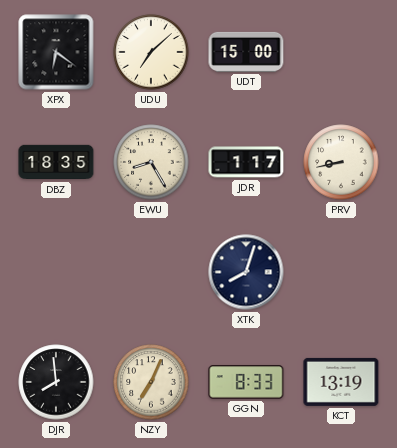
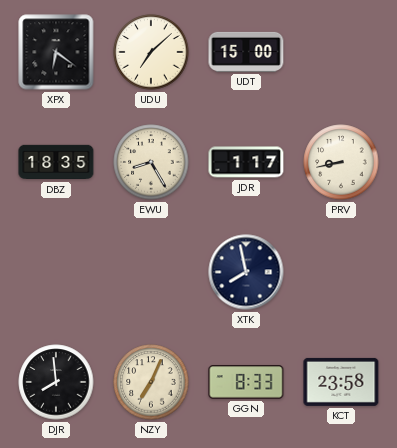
XTK: 8:03 -> 7:58 (246, 272)
KCT: 13:19 -> 23:58 (341, 382)
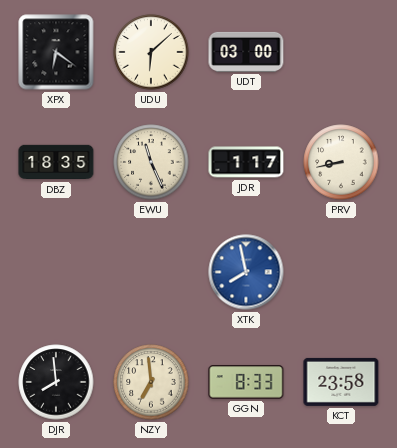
UDU: 7:08 -> 6:08 (151, 52)
UDT: 15:00 -> 03:00 (246, 52)
EWU: 8:25 -> 11:26 (151, 162)
XTK dial: navy -> blue (246, 272)
NZY: 7:04 -> 6:59 (151, 382)
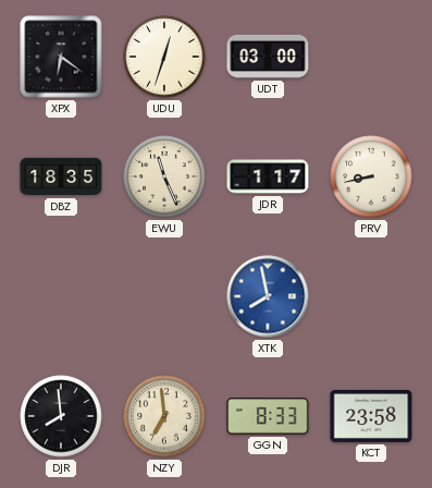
UDU: 6:08 -> 12:33 (164, 57)
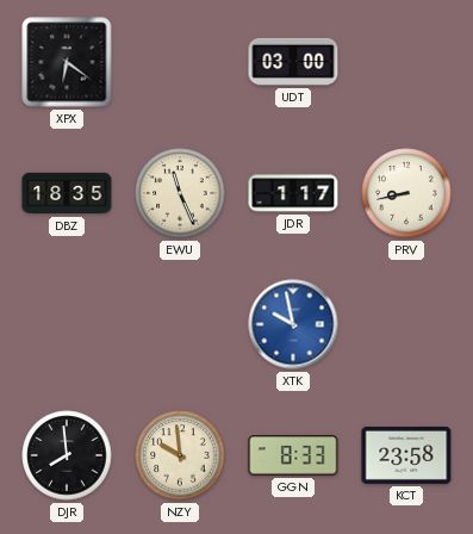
UDU: 12:33 -> none (164, 57)
XTK: 7:58 -> 9:58 (293, 324)
NZY: 6:59 -> 9:59 (180, 455)
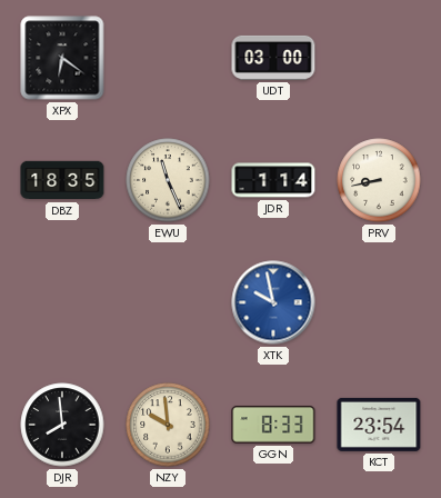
JDR: 1:17 -> 1:14 (273, 180)
KCT: 23:58 -> 23:54 (379, 425)
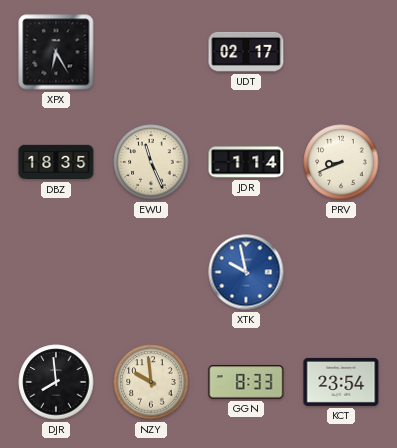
XPX: 6:21 -> 6:25 (56, 52)
UDT: 03:00 -> 02:17 (246, 52)
PRV: 8:43 -> 8:41 (341, 162)
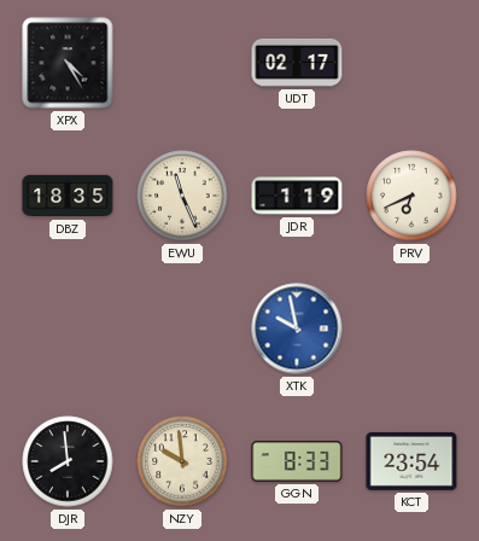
XPX: 6:25 -> 4:25 (68, 63)
JDR: 1:14 -> 1:19 (297, 196)
PRV: 8:41 -> 6:41 (411, 196)
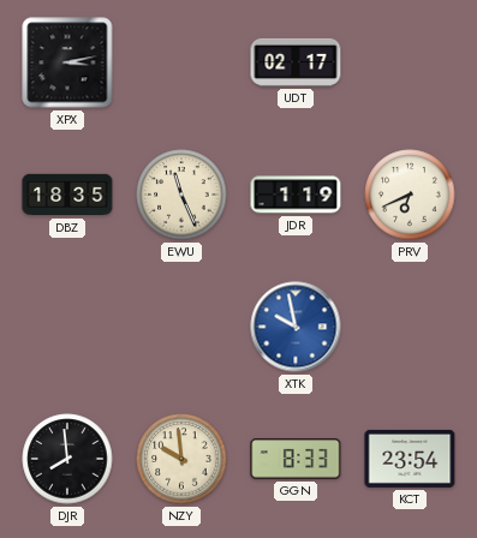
XPX: 4:25 -> 3:13 (67, 62)
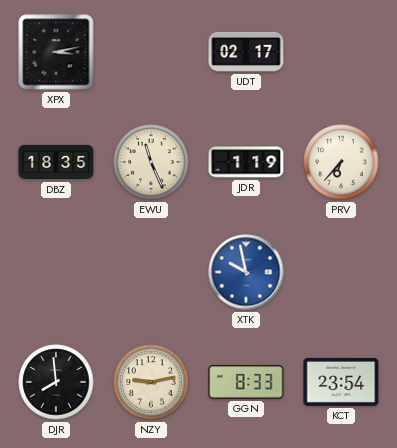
PRV: 6:41 -> 6:37 (341, 162)
NZY: 9:59 -> 9:13 (151, 382)
